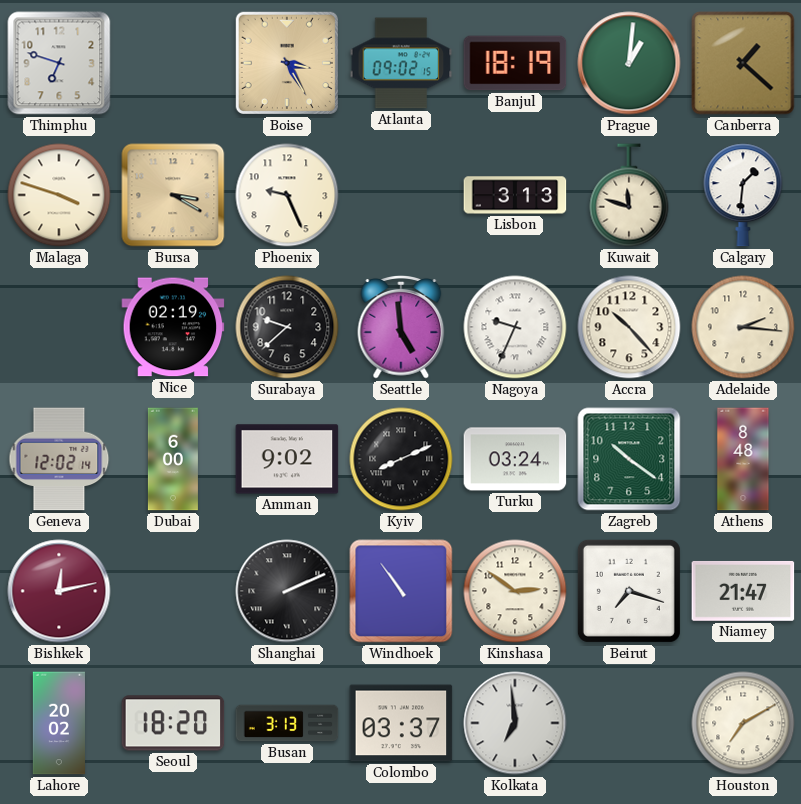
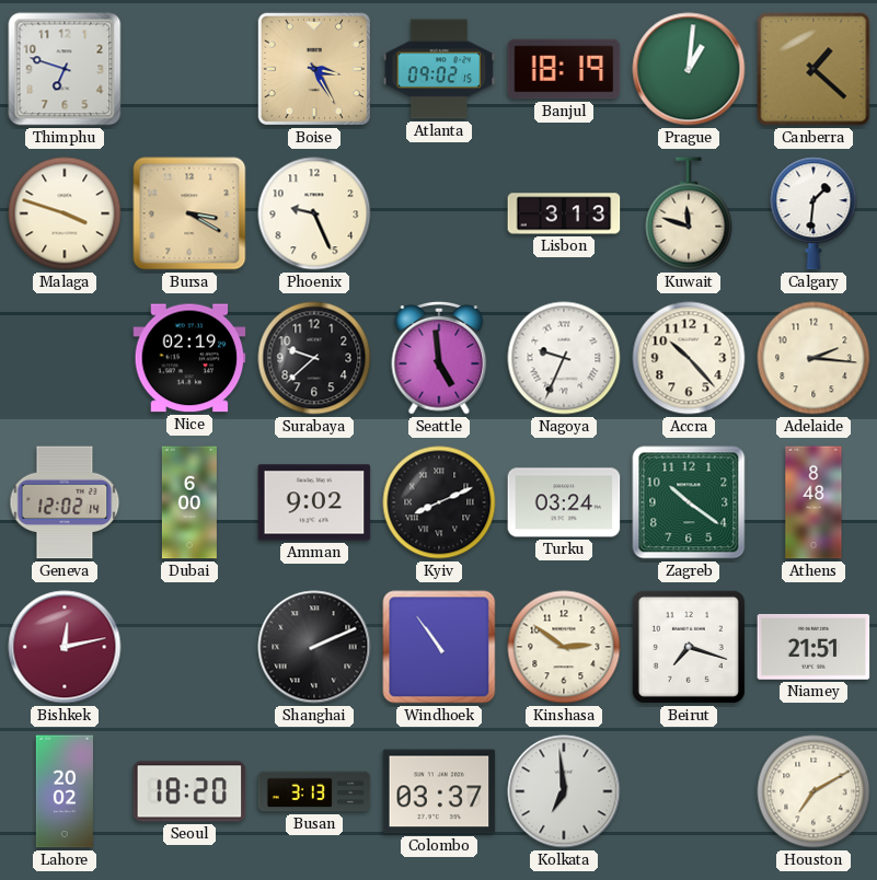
Niamey: 21:47 -> 21:51 (813, 647)
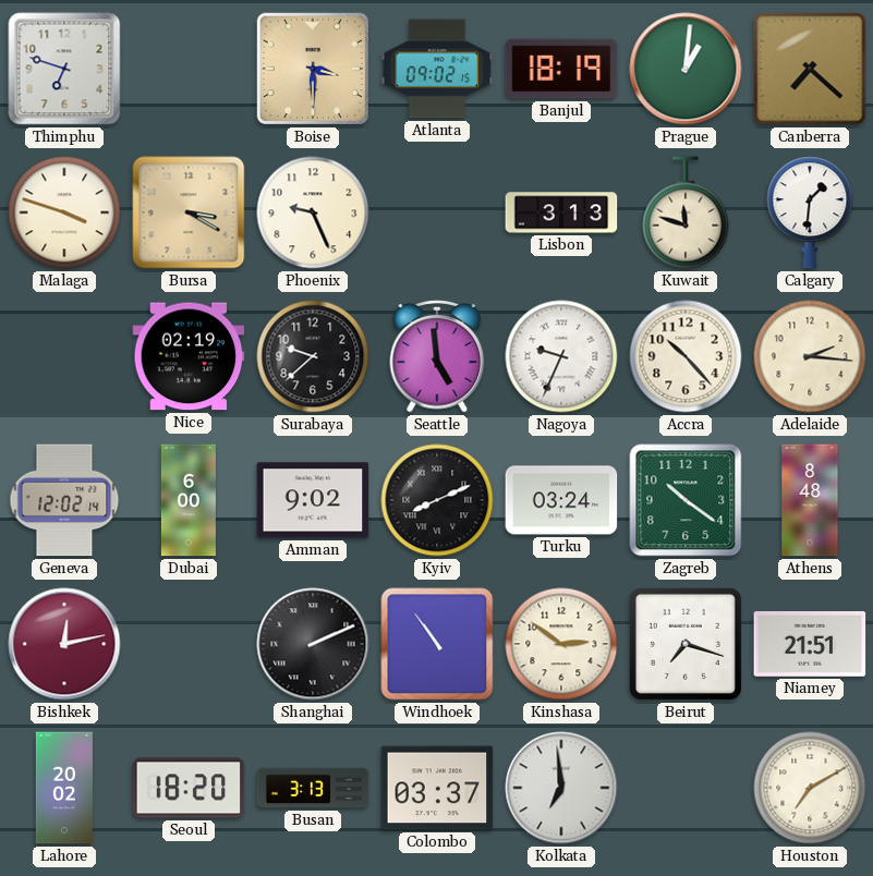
Boise: 3:25 -> 3:30 (313, 69)
Canberra: 1:22 -> 7:22 (810, 69)
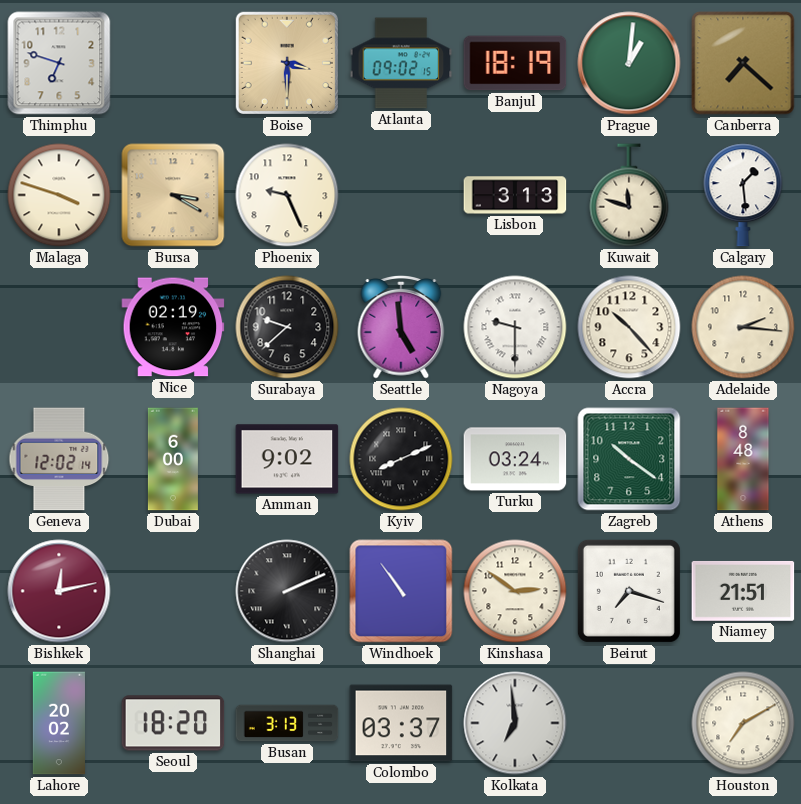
Calgary: 1:31 -> 1:29 (743, 195)
Nagoya: 9:34 -> 9:30 (515, 327)
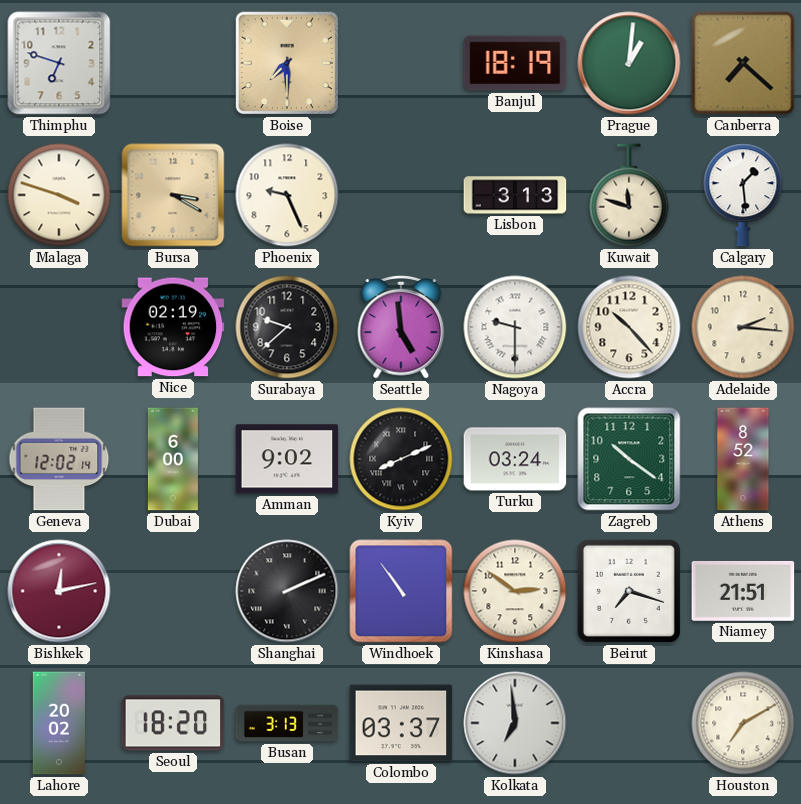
Boise: 3:30 -> 7:30 (287, 63)
Atlanta: 09:02 -> none (401, 63)
Athens: 8:48 -> 8:52 (743, 459)
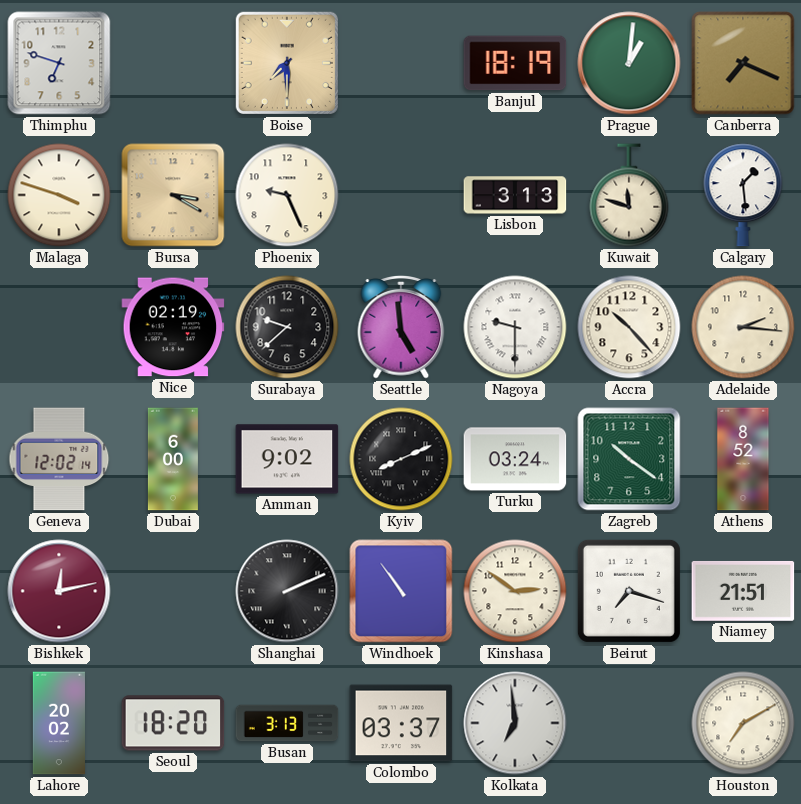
Canberra: 7:22 -> 7:19 (743, 63)
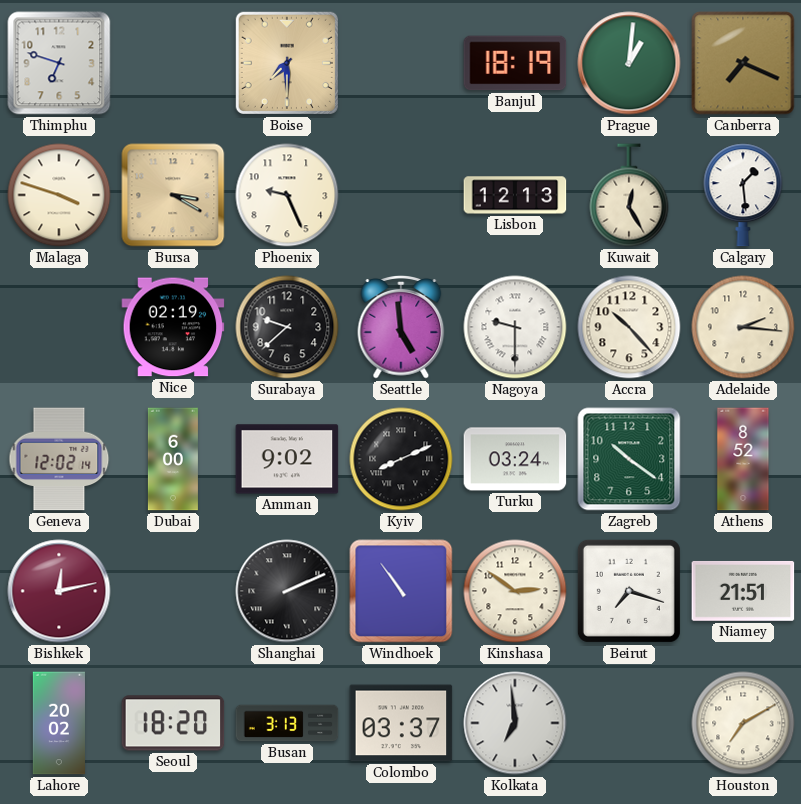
Lisbon: 3:13 -> 12:13 (515, 195)
Kuwait: 11:48 -> 12:25 (629, 195)
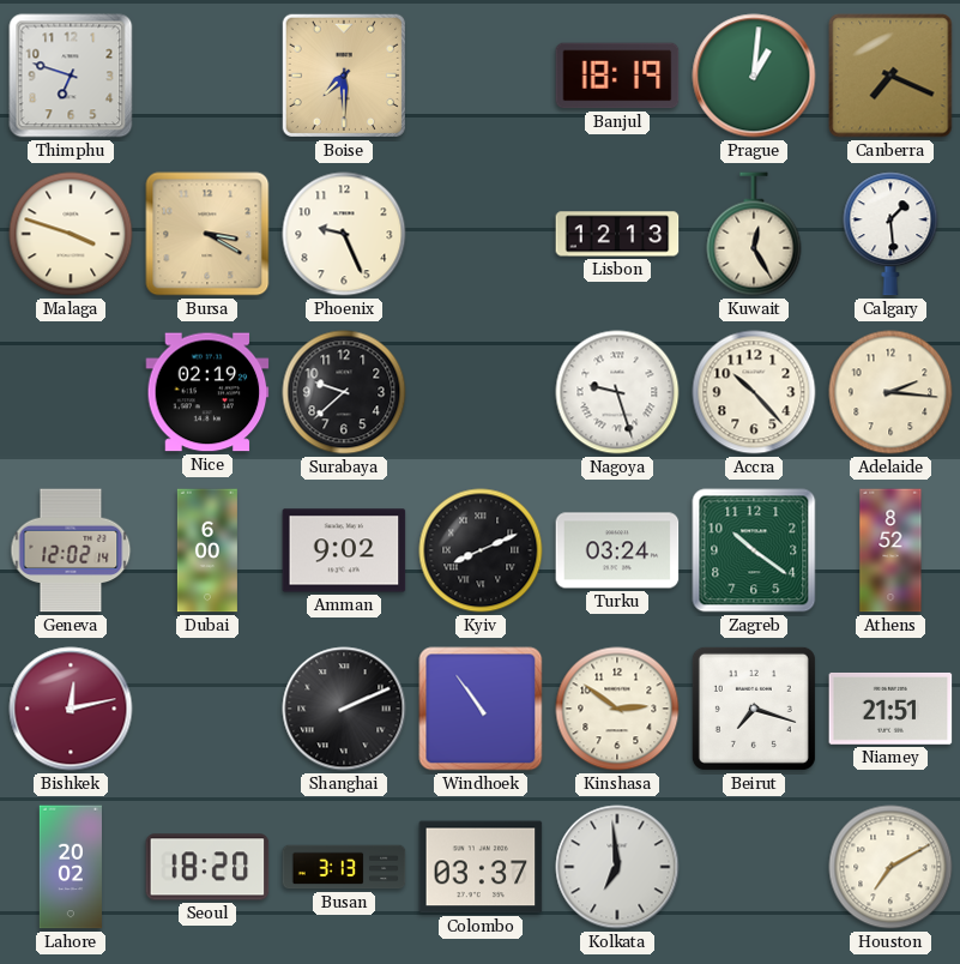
Seattle: 4:59 -> none (401, 328)
Nagoya: 9:30 -> 9:27 (617, 392)
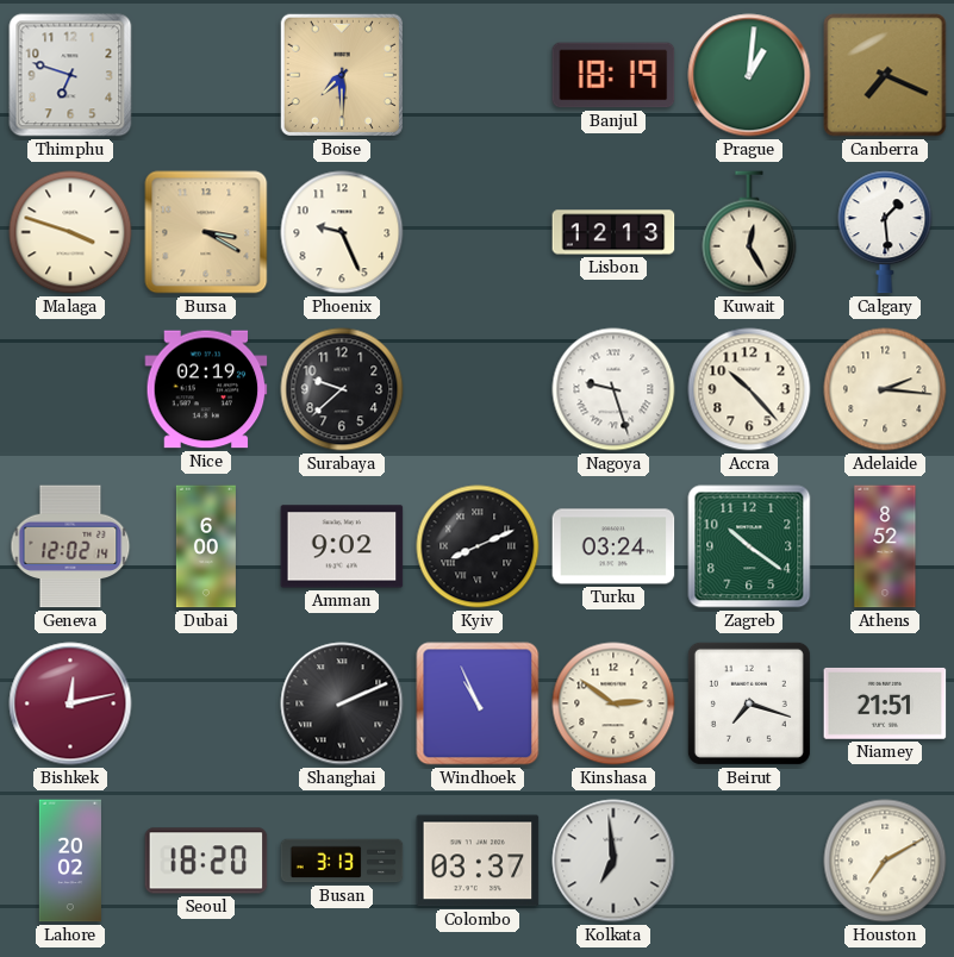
Windhoek: 10:54 -> 10:56 (478, 703)
